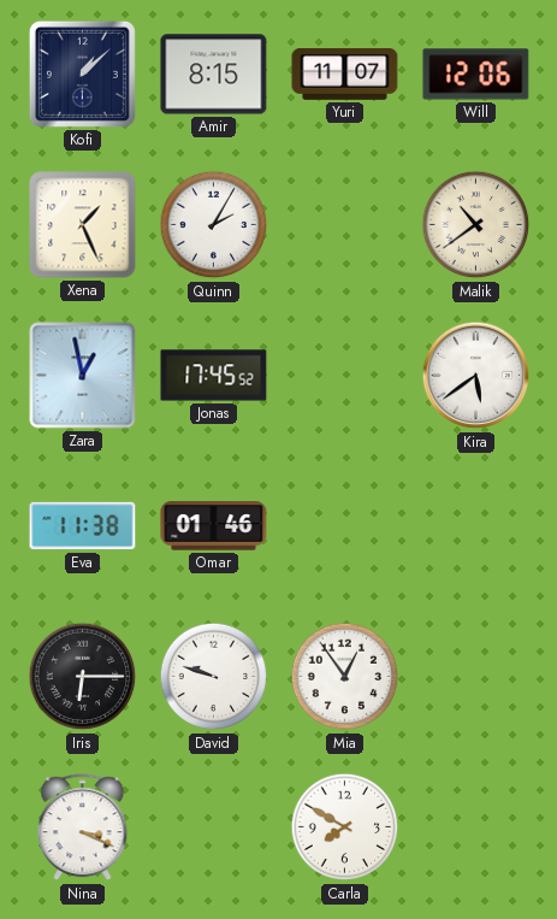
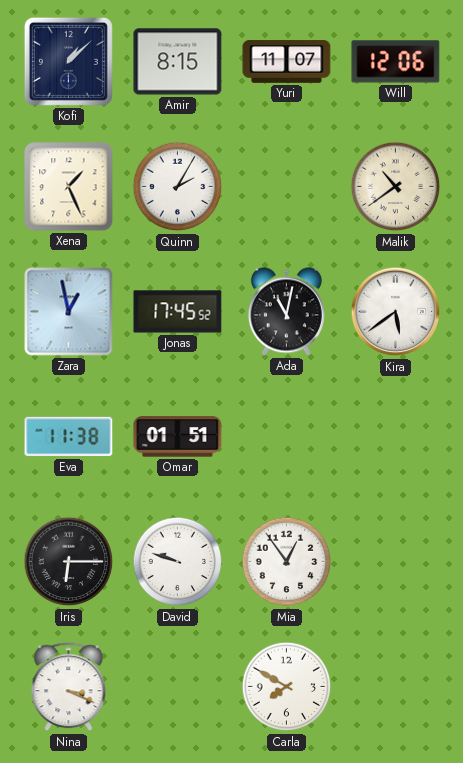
Ada: none -> 11:02 (286, 312)
Omar: 01:46 -> 01:51 (178, 437)
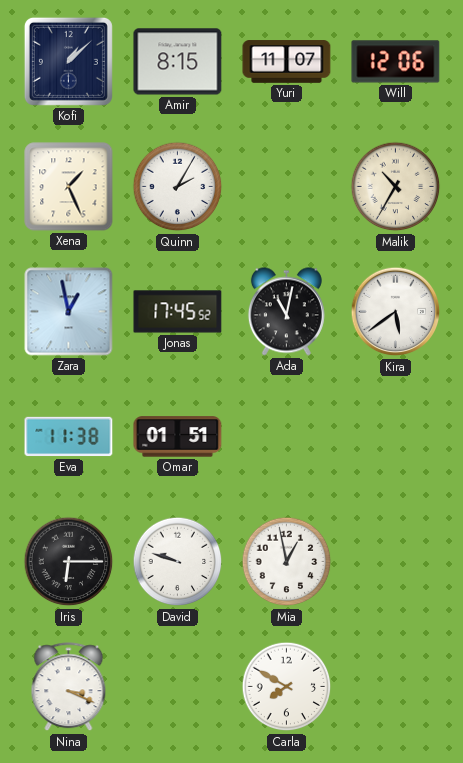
Malik: 10:39 -> 10:35 (396, 187)
Mia: 12:54 -> 12:58 (287, 562)
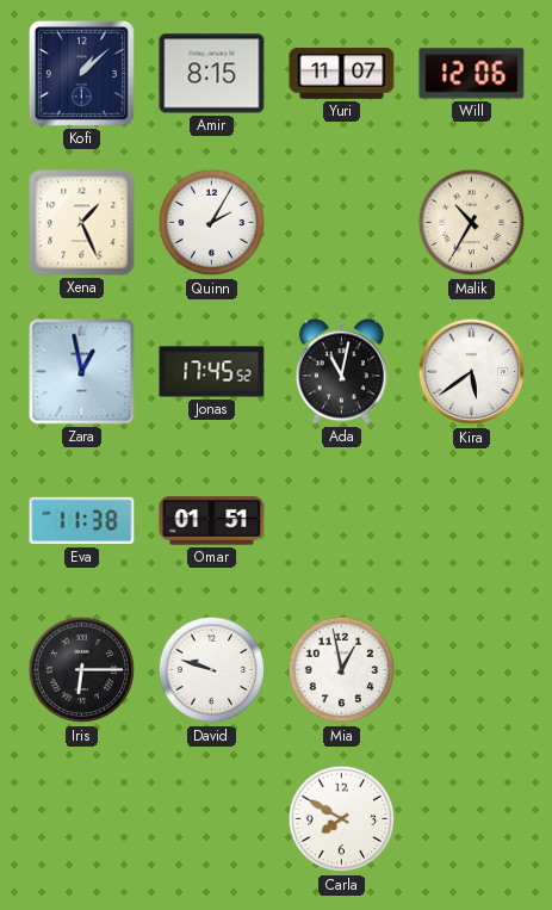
Nina: 3:19 -> none (69, 687)
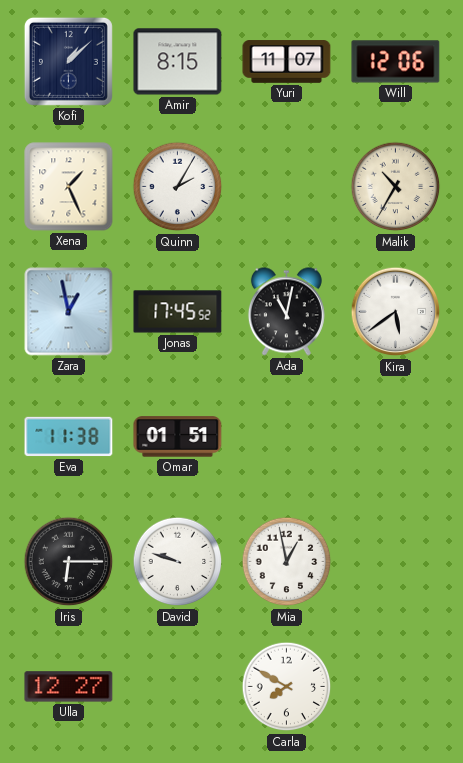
Ulla: none -> 12:27 (69, 687)
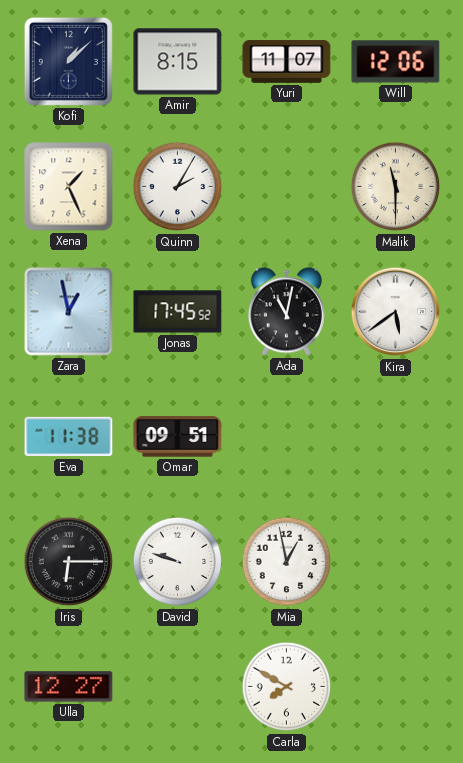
Malik: 10:35 -> 11:30 (396, 187)
Omar: 01:51 -> 09:51 (178, 437)
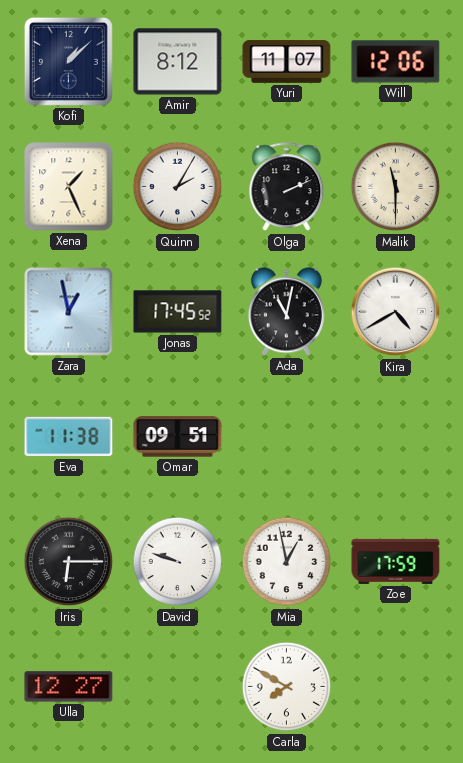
Amir: 8:15 -> 8:12 (178, 62)
Olga: none -> 2:11 (287, 187)
Kira: 5:39 -> 4:40 (396, 312)
Zoe: none -> 17:59 (396, 561)
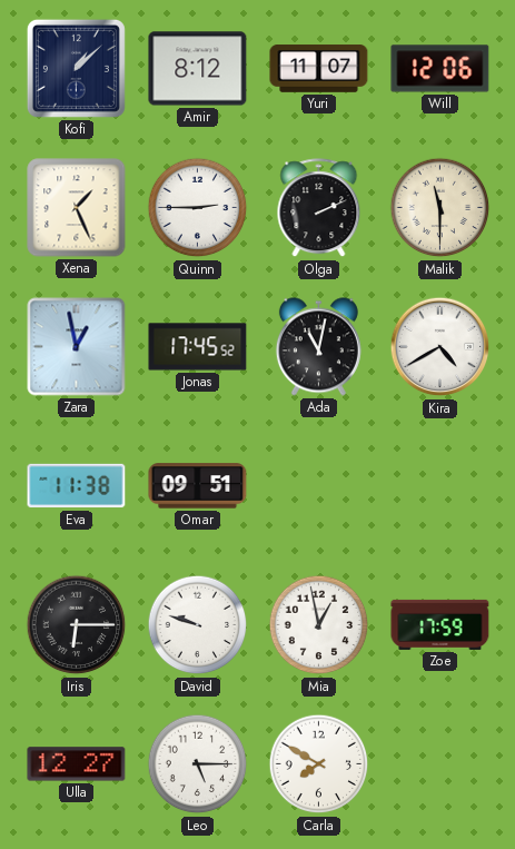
Quinn: 2:05 -> 2:45 (198, 208)
Leo: none -> 5:15 (198, 764)
